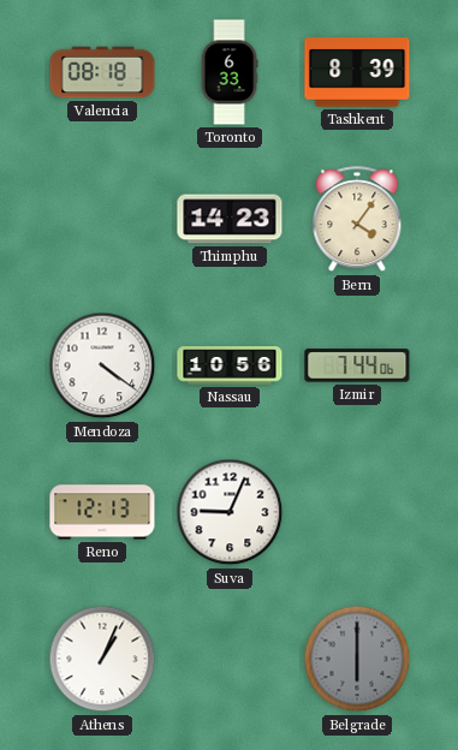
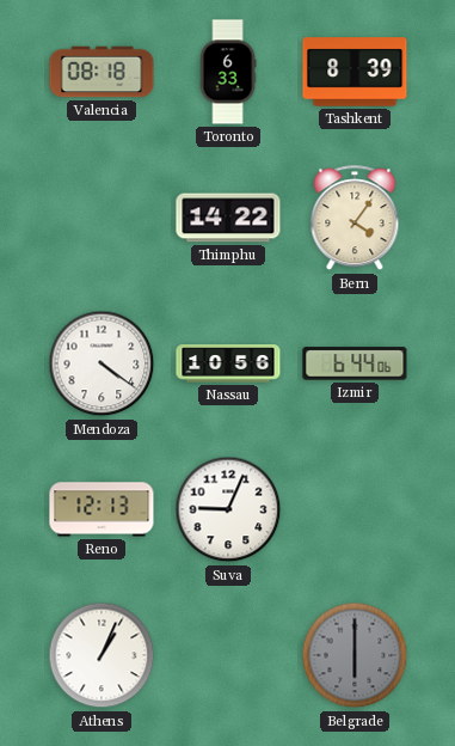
Thimphu: 14:23 -> 14:22 (228, 218)
Izmir: 7:44 -> 6:44 (355, 363)
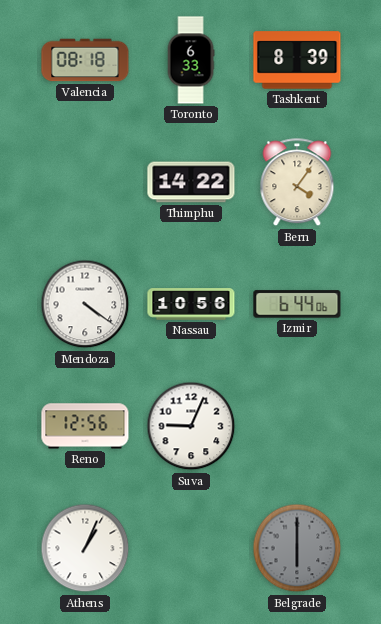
Reno: 12:13 -> 12:56 (85, 426)
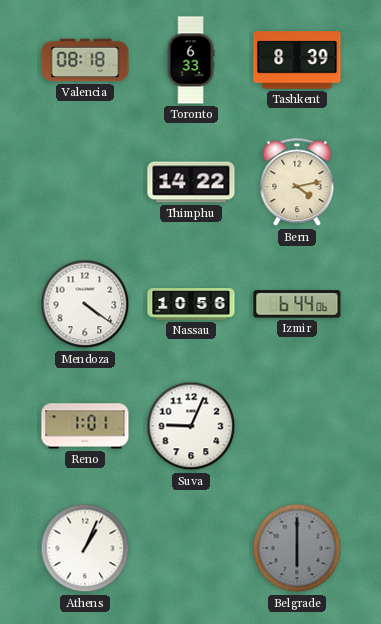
Bern: 4:06 -> 4:13 (297, 183)
Reno: 12:56 -> 1:01 (85, 426)
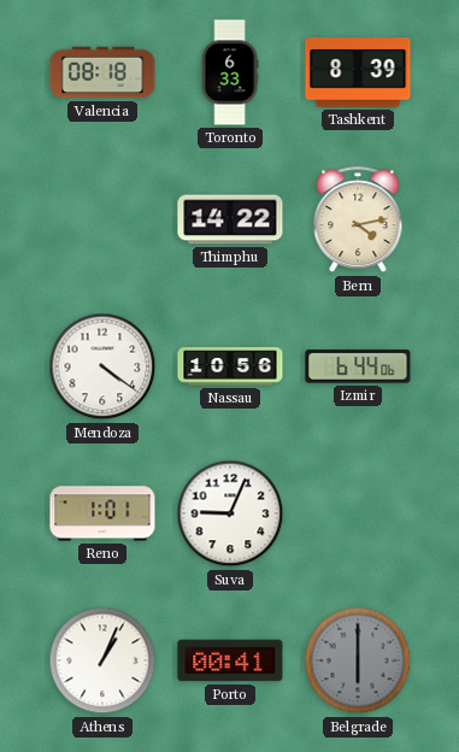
Porto: none -> 00:41 (230, 660)
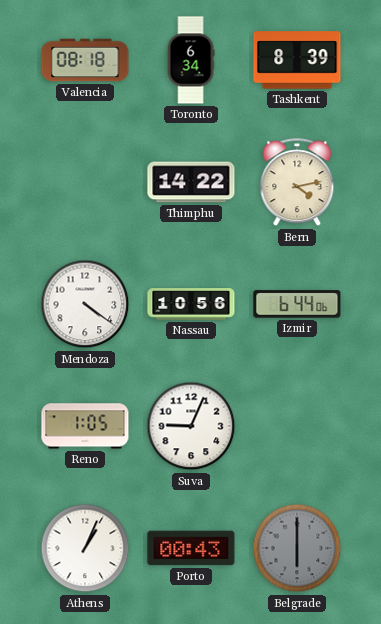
Toronto: 6:33 -> 6:34 (191, 60)
Reno: 1:01 -> 1:05 (85, 426)
Porto: 00:41 -> 00:43 (191, 548)
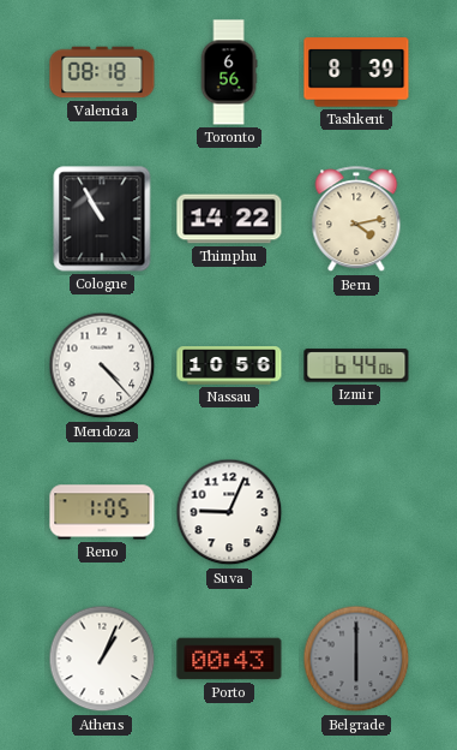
Toronto: 6:34 -> 6:56 (229, 72)
Cologne: none -> 10:55 (102, 219)
Mendoza: 4:21 -> 4:23 (102, 365)
